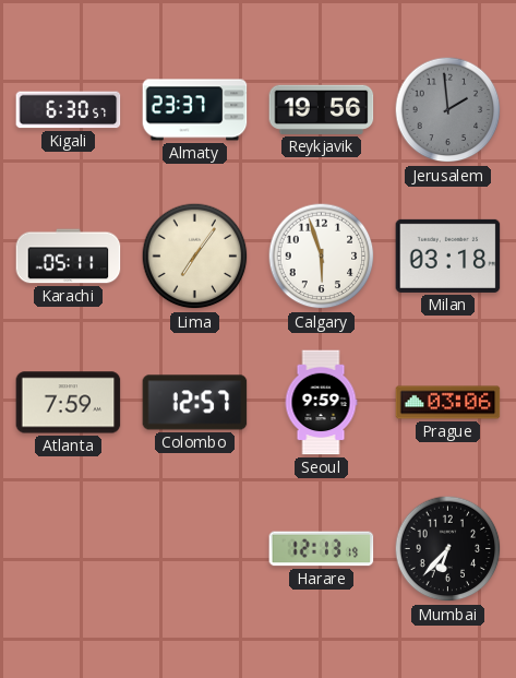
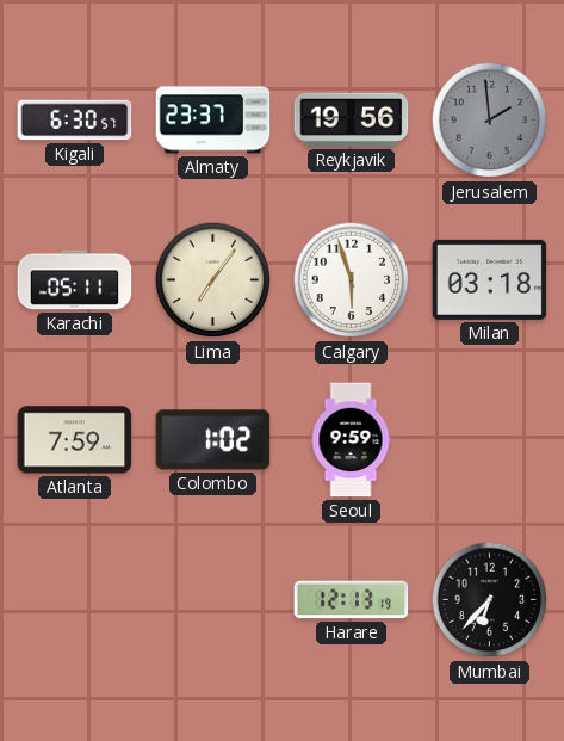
Colombo: 12:57 -> 1:02 (213, 440)
Prague: 03:06 -> none (448, 403)
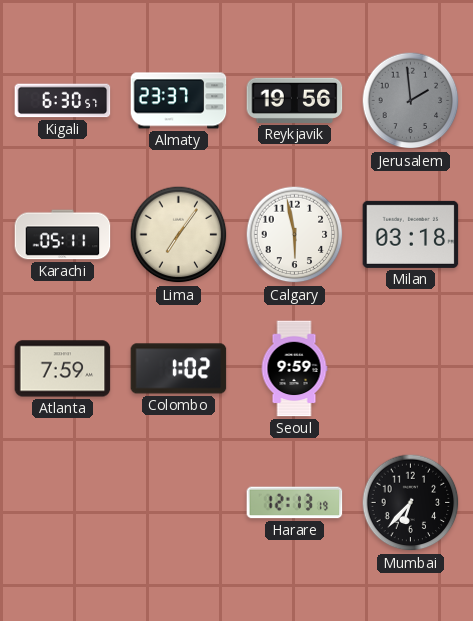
Calgary: 5:57 -> 5:58 (295, 235)
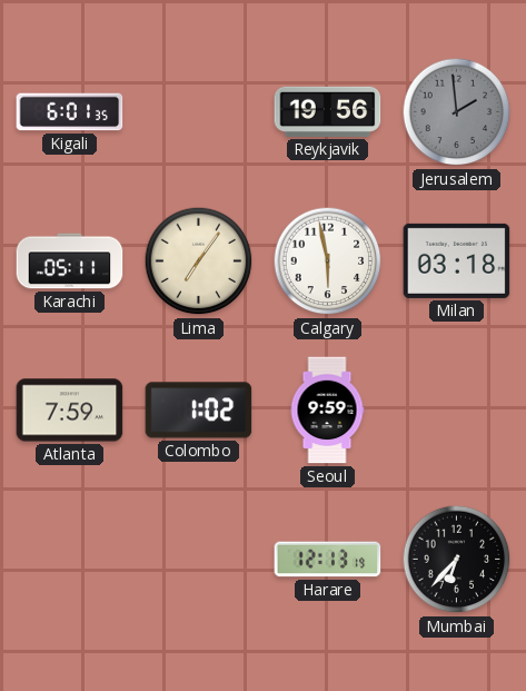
Kigali: 6:30 -> 6:01 (70, 112)
Almaty: 23:37 -> none (179, 101)
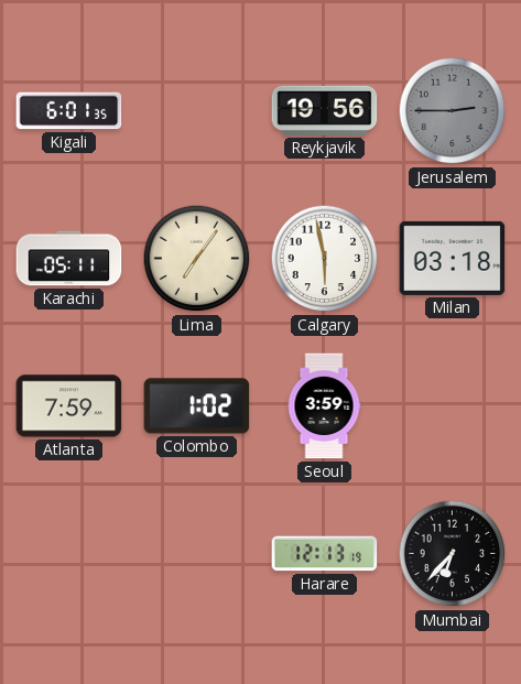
Jerusalem: 1:59 -> 2:45 (453, 111)
Seoul: 9:59 -> 3:59 (324, 406)
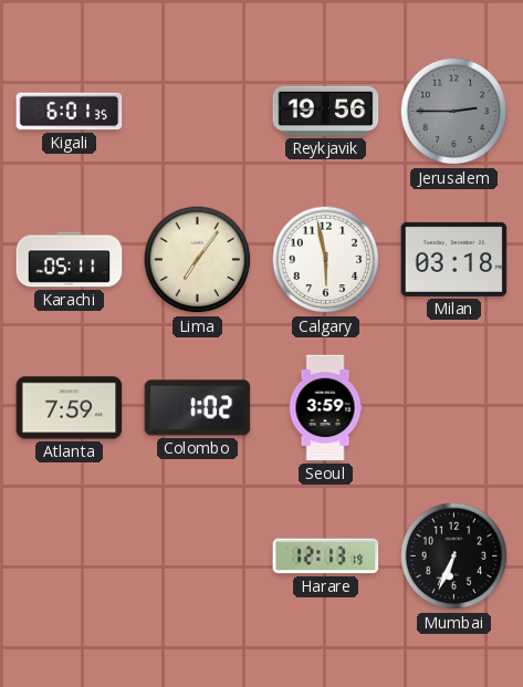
Mumbai: 6:37 -> 6:34 (454, 556)
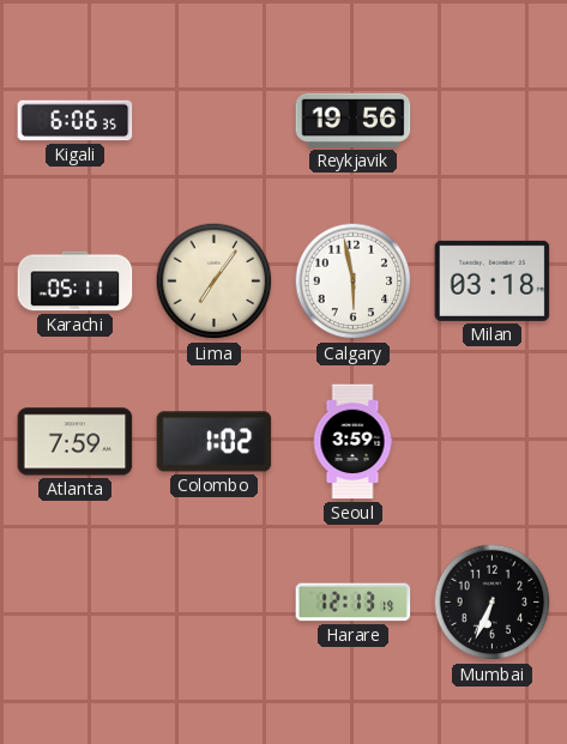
Kigali: 6:01 -> 6:06 (76, 121)
Jerusalem: 2:45 -> none (454, 112)
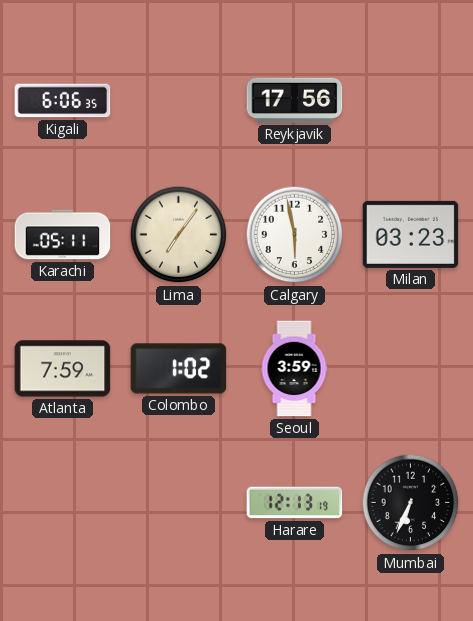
Reykjavik: 19:56 -> 17:56 (295, 100)
Milan: 03:18 -> 03:23 (411, 234)
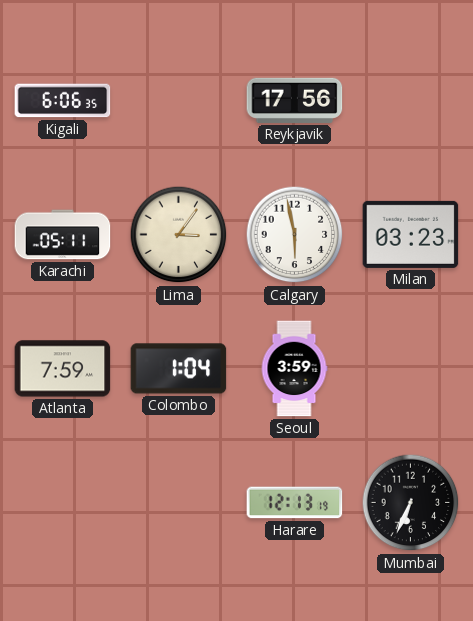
Lima: 7:06 -> 3:06 (179, 235)
Colombo: 1:02 -> 1:04 (179, 369)
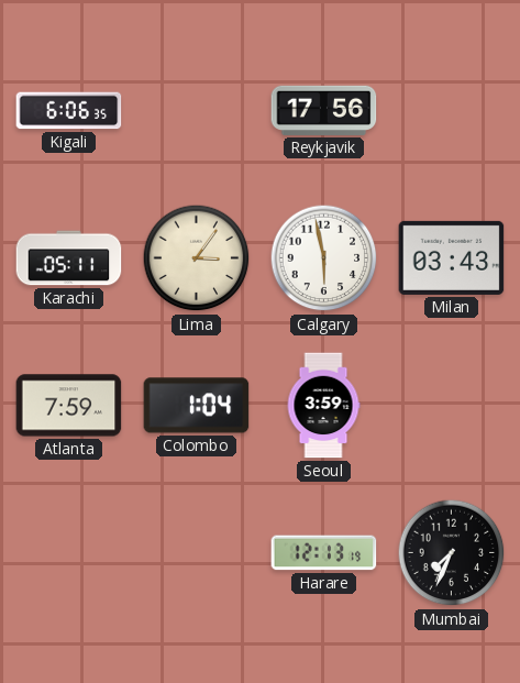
Milan: 03:23 -> 03:43 (452, 257)
Mumbai: 6:34 -> 7:34 (452, 553)
